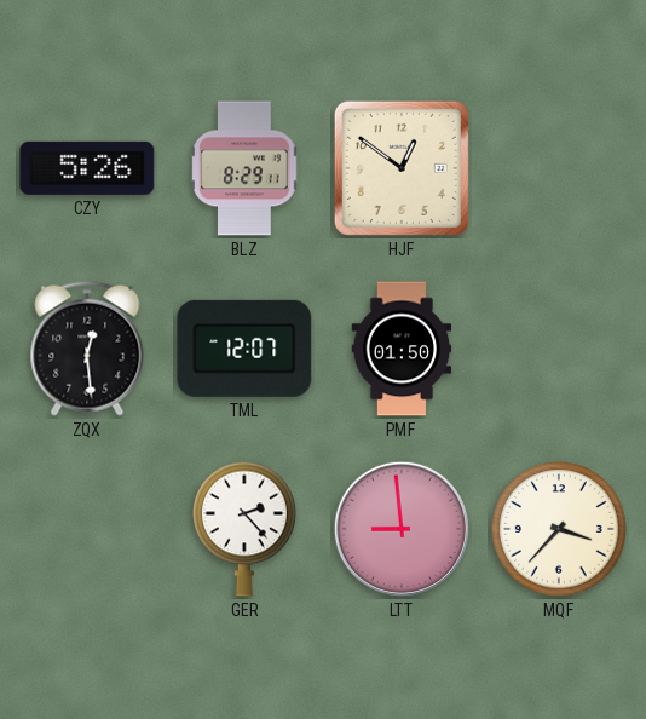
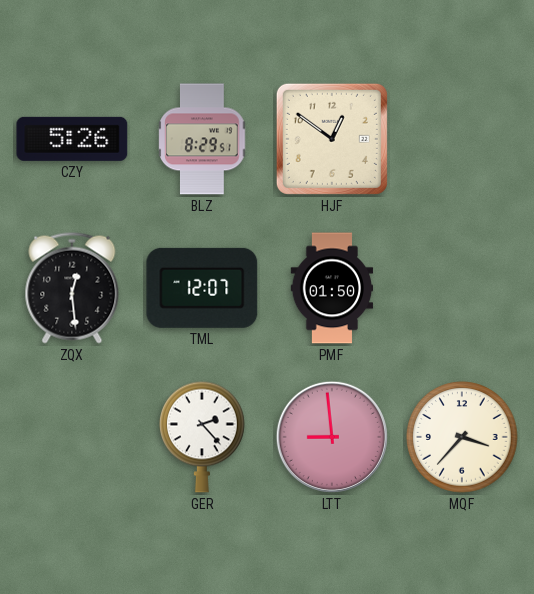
BLZ: 8:29:11 -> 8:29:51 (202, 139)
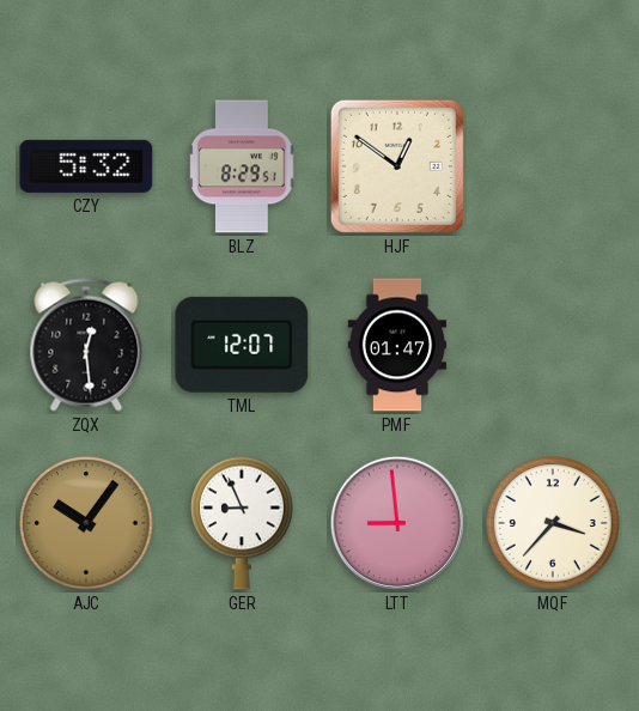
CZY: 5:26 -> 5:32 (86, 166)
PMF: 01:50 -> 01:47 (397, 345)
AJC: none -> 10:06 (86, 523)
GER: 2:23 -> 8:56 (243, 523)
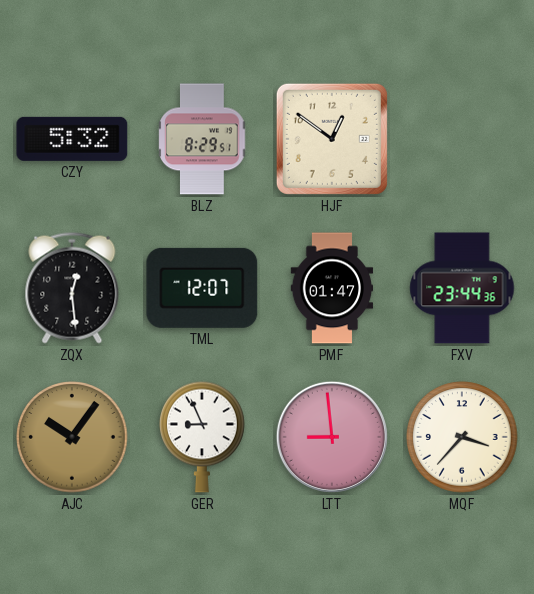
FXV: none -> 23:44 (462, 288)
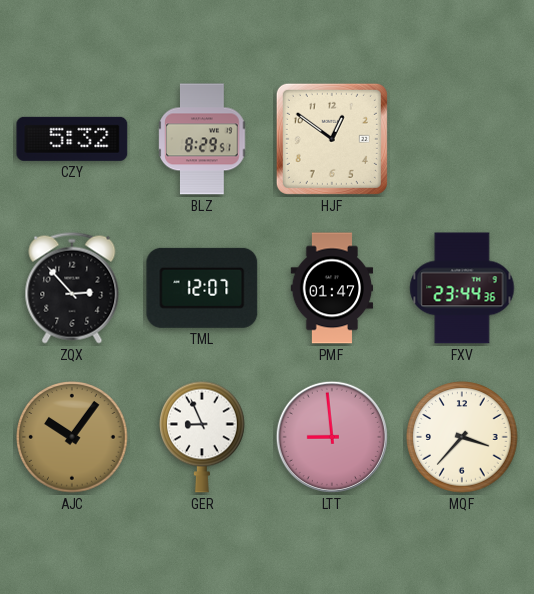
ZQX: 12:29 -> 2:53 (72, 288)
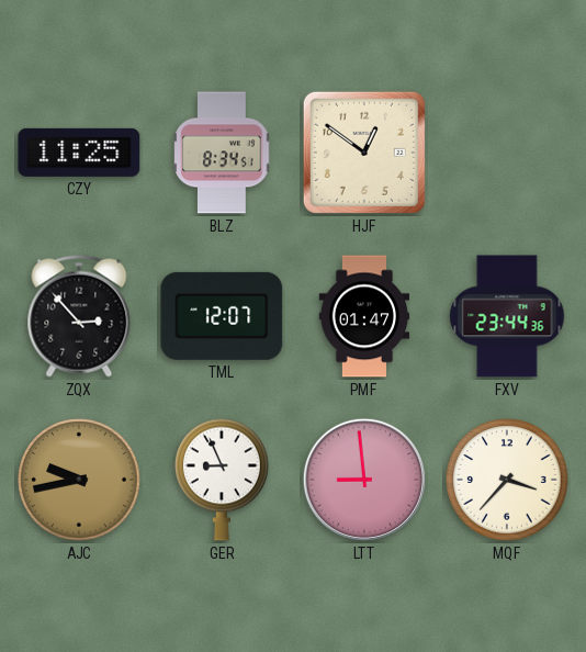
CZY: 5:32 -> 11:25 (79, 153)
BLZ: 8:29 -> 8:34 (222, 153)
AJC: 10:06 -> 9:43 (79, 480)
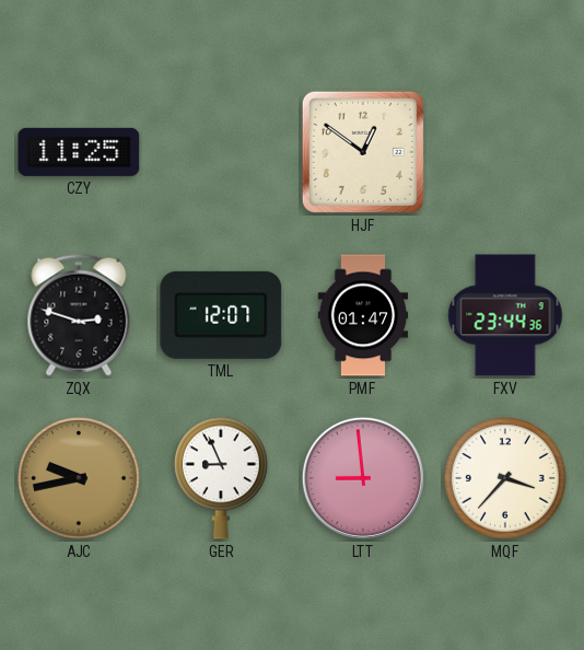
BLZ: 8:34 -> none (222, 153)
ZQX: 2:53 -> 2:48 (79, 315)
